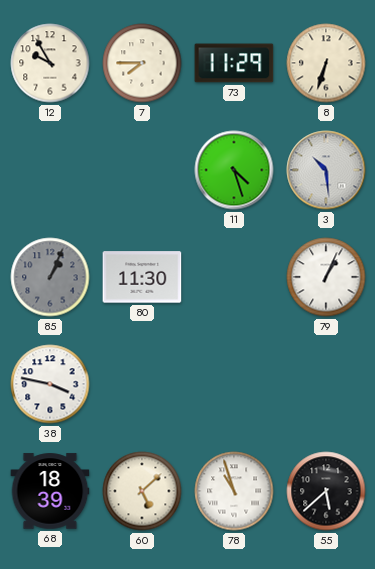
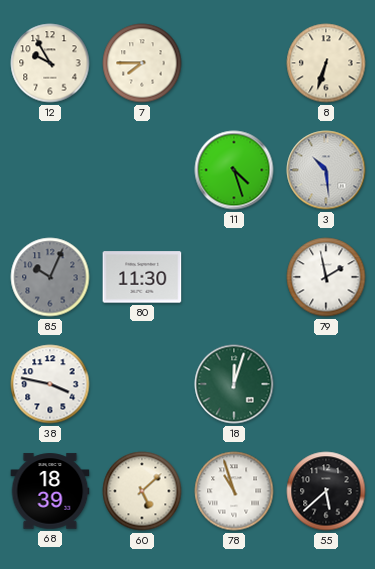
73: 11:29 -> none (234, 63)
85: 1:04 -> 10:04 (50, 277)
79: 1:04 -> 1:58 (326, 277)
18: none -> 12:03 (234, 384)
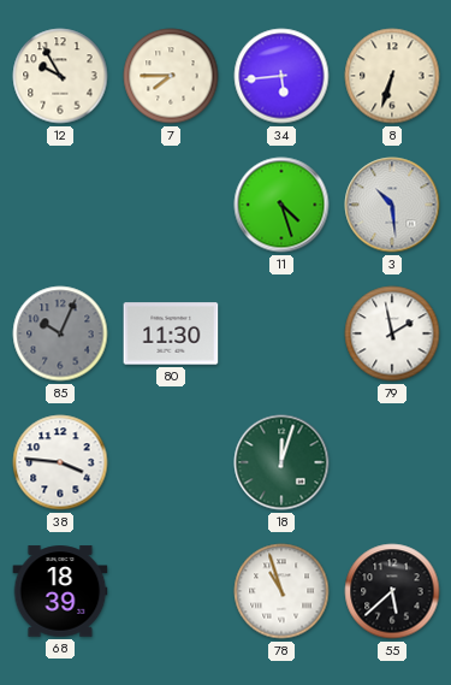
34: none -> 5:44 (281, 76)
38: 3:47 -> 3:46 (60, 462)
60: 5:08 -> none (142, 491)
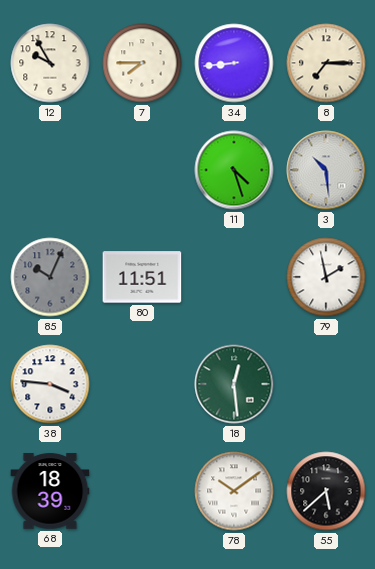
34: 5:44 -> 8:44 (234, 63)
8: 6:33 -> 7:15 (326, 63)
80: 11:30 -> 11:51 (142, 277)
18: 12:03 -> 12:29 (234, 384)
78: 10:57 -> 10:09 (234, 491)
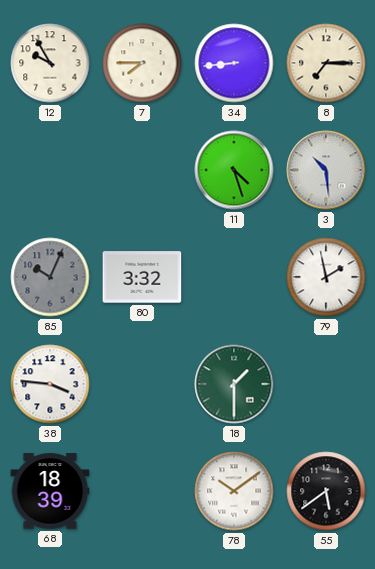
80: 11:51 -> 3:32 (142, 277)
18: 12:29 -> 1:30 (234, 384)
55: 5:38 -> 5:39 (326, 491)
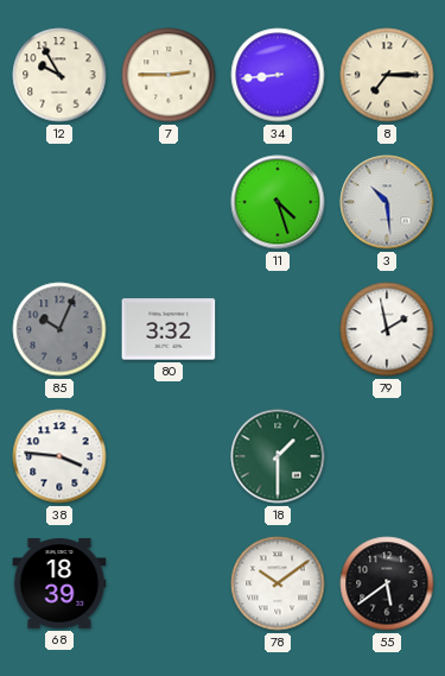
7: 7:45 -> 2:45 (169, 75)
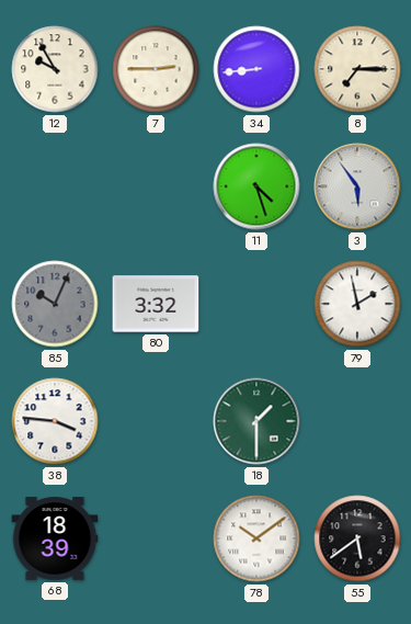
3: 10:29 -> 5:54 (357, 186)
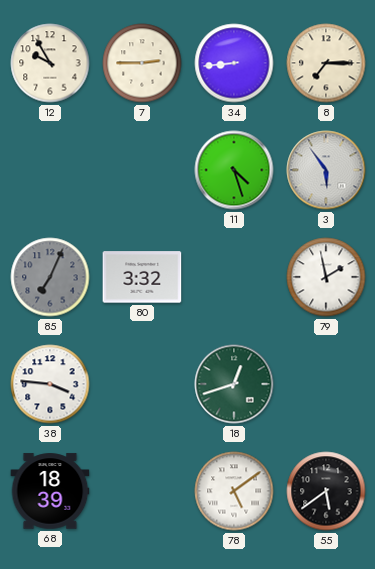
85: 10:04 -> 7:04 (50, 277)
18: 1:30 -> 12:42 (234, 384)
78: 10:09 -> 5:09 (234, 491)
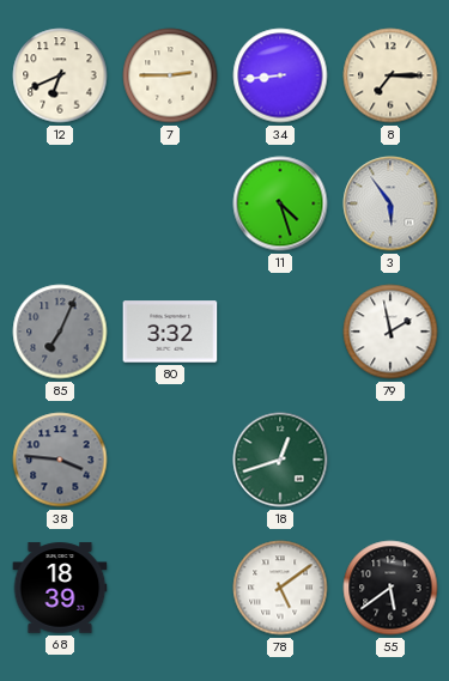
12: 9:55 -> 6:41 (60, 75)
38 dial: white -> grey (60, 460)
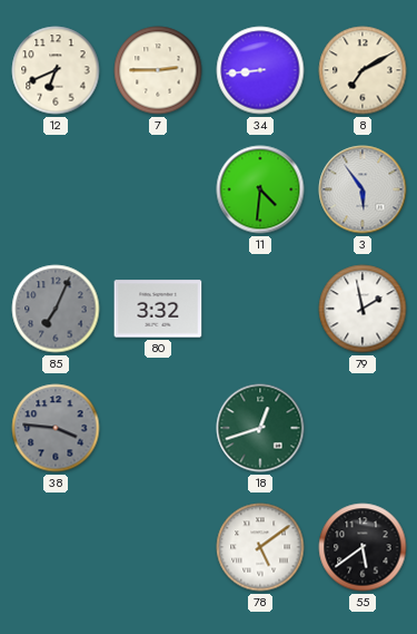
8: 7:15 -> 7:10 (363, 70)
11: 4:27 -> 4:31 (260, 189)
68: 18:39 -> none (60, 588)
